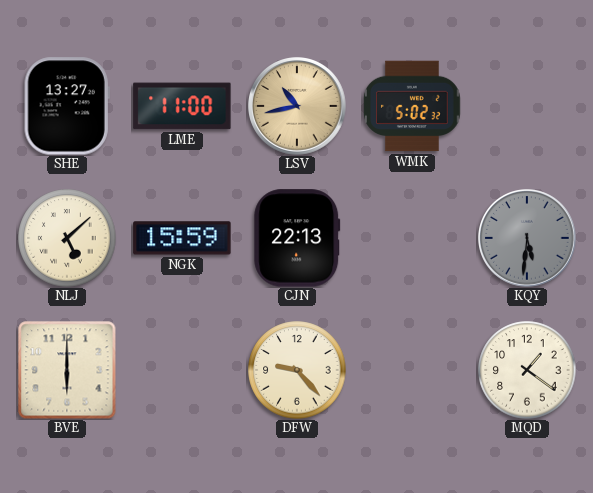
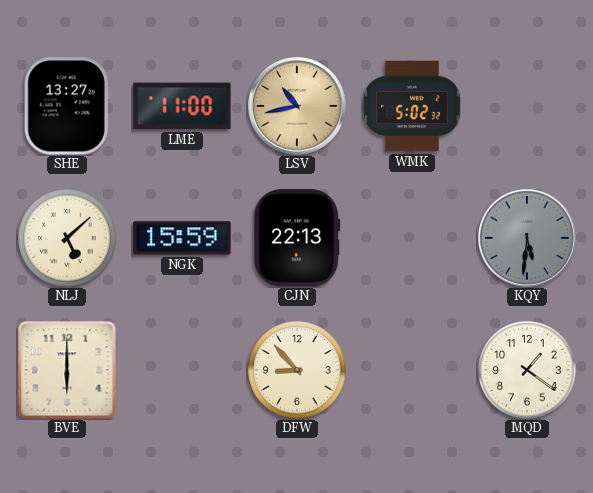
DFW: 9:23 -> 8:53 (297, 370)
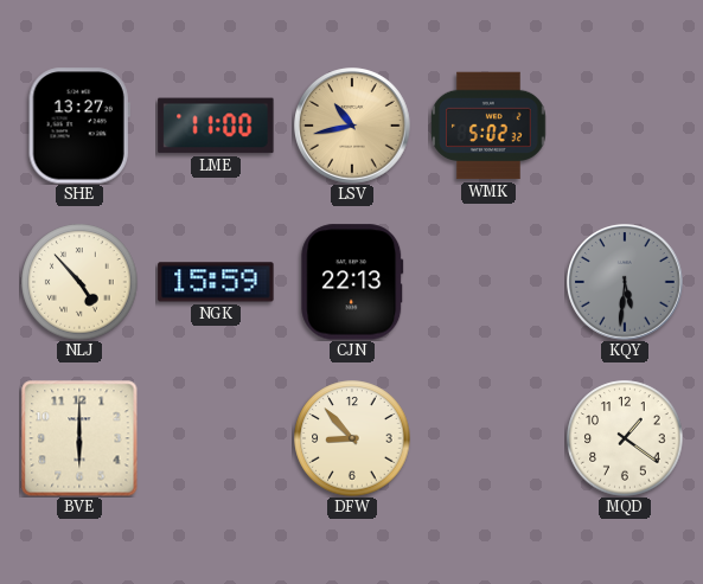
NLJ: 5:08 -> 4:53 (79, 282)
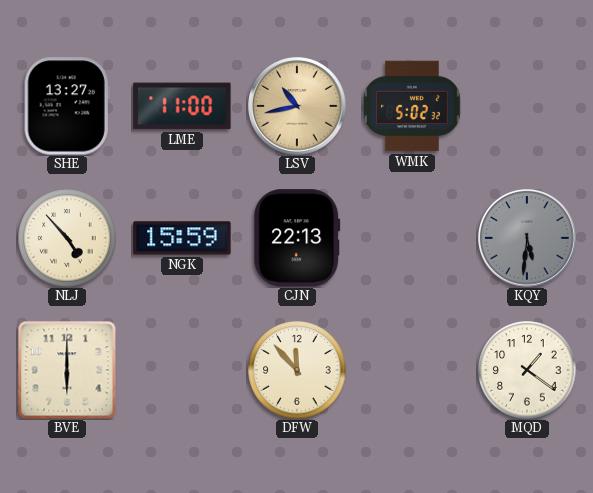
DFW: 8:53 -> 11:53 (297, 370)
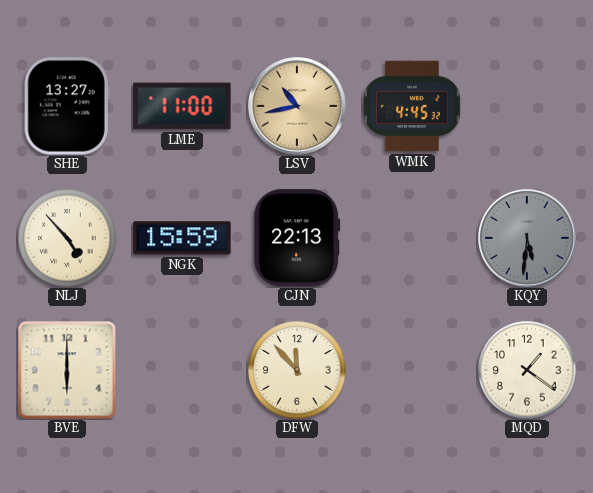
WMK: 5:02 -> 4:45 (412, 106)
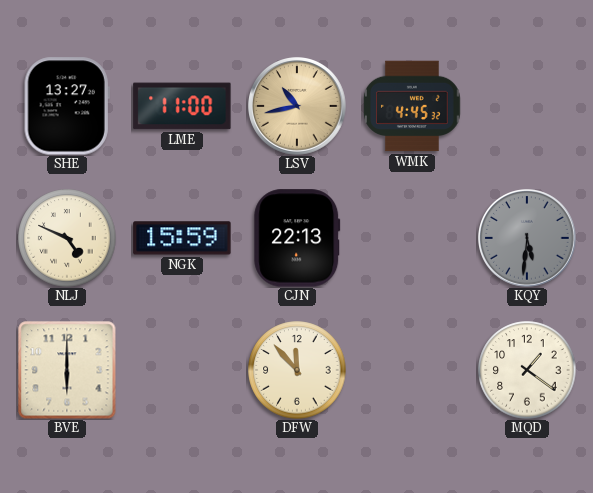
NLJ: 4:53 -> 4:49 (67, 238)
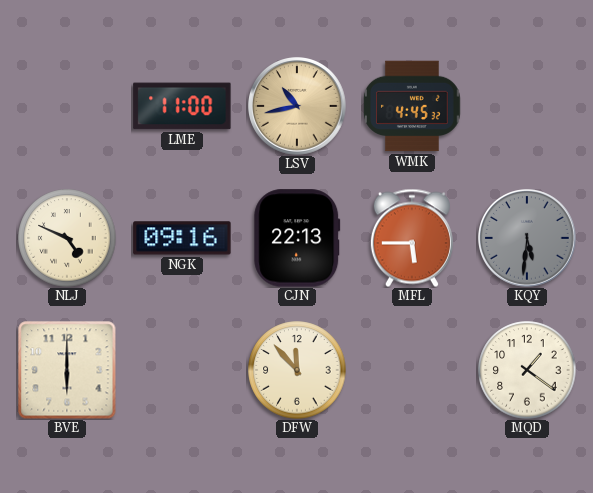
SHE: 13:27 -> none (67, 106)
NGK: 15:59 -> 09:16 (182, 238)
MFL: none -> 5:45 (412, 238)
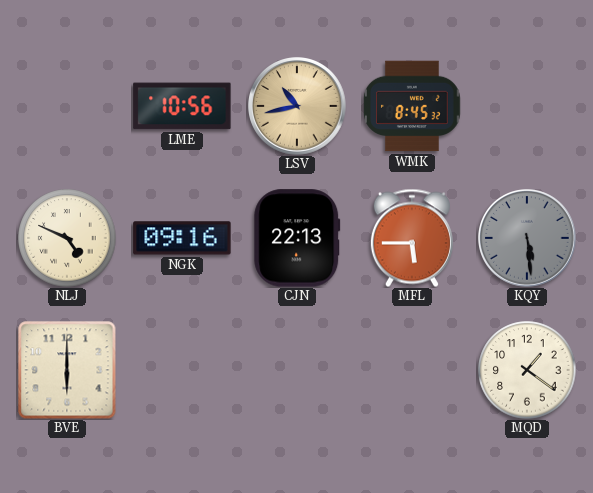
LME: 11:00 -> 10:56 (182, 106)
WMK: 4:45 -> 8:45 (412, 106)
KQY: 5:31 -> 5:29 (528, 239)
DFW: 11:53 -> none (297, 370)
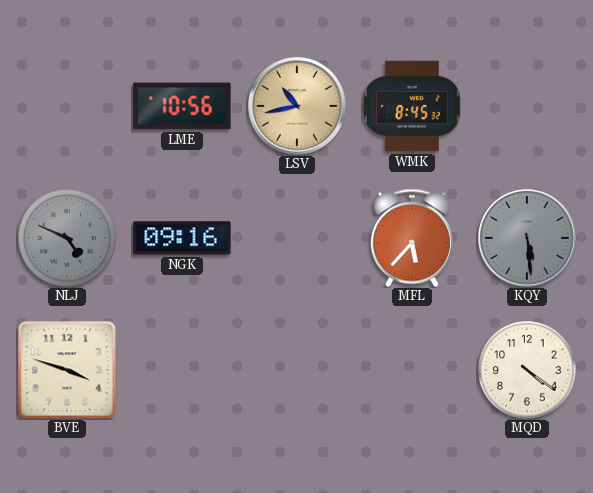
NLJ dial: cream -> grey (67, 238)
CJN: 22:13 -> none (297, 238)
MFL: 5:45 -> 5:37 (412, 238)
BVE: 6:00 -> 3:48 (67, 370)
MQD: 1:21 -> 4:21 (527, 370)
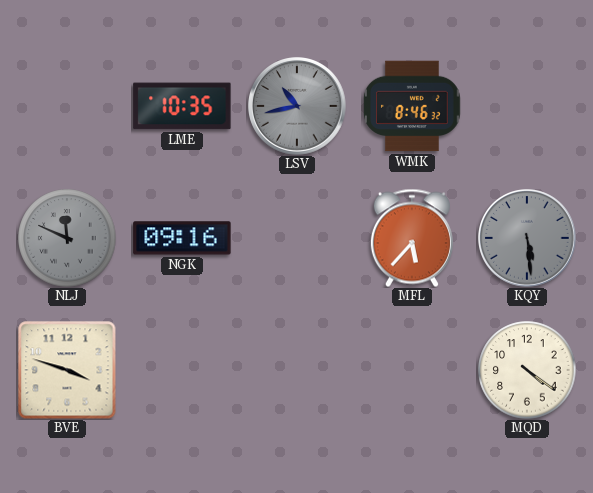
LME: 10:56 -> 10:35 (182, 106)
LSV dial: champagne -> grey (298, 107)
WMK: 8:45 -> 8:46 (412, 106)
NLJ: 4:49 -> 11:49 (67, 238)
